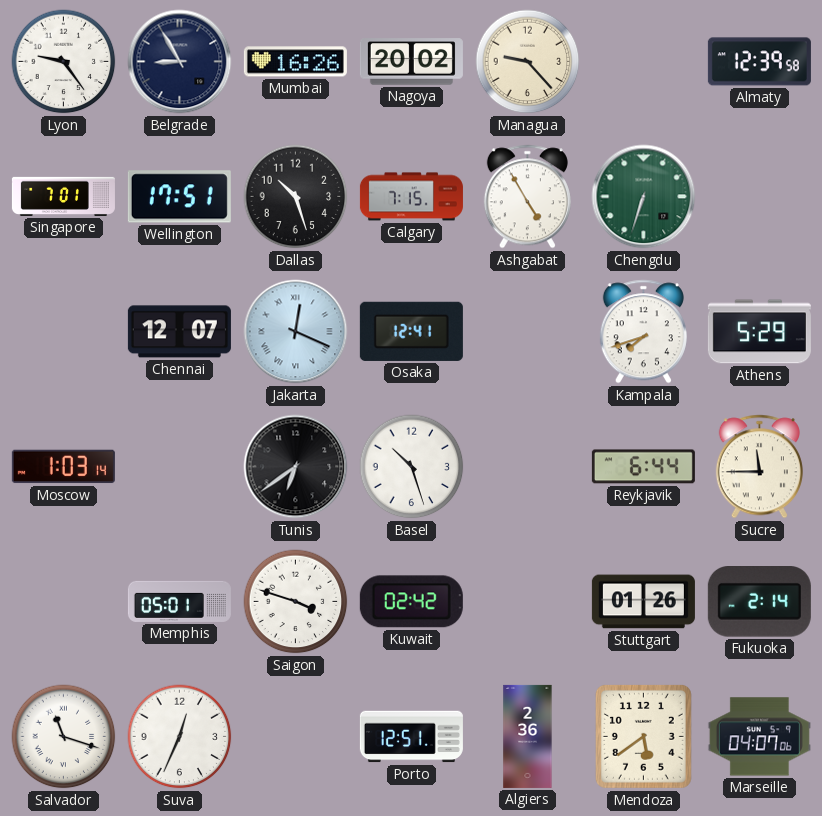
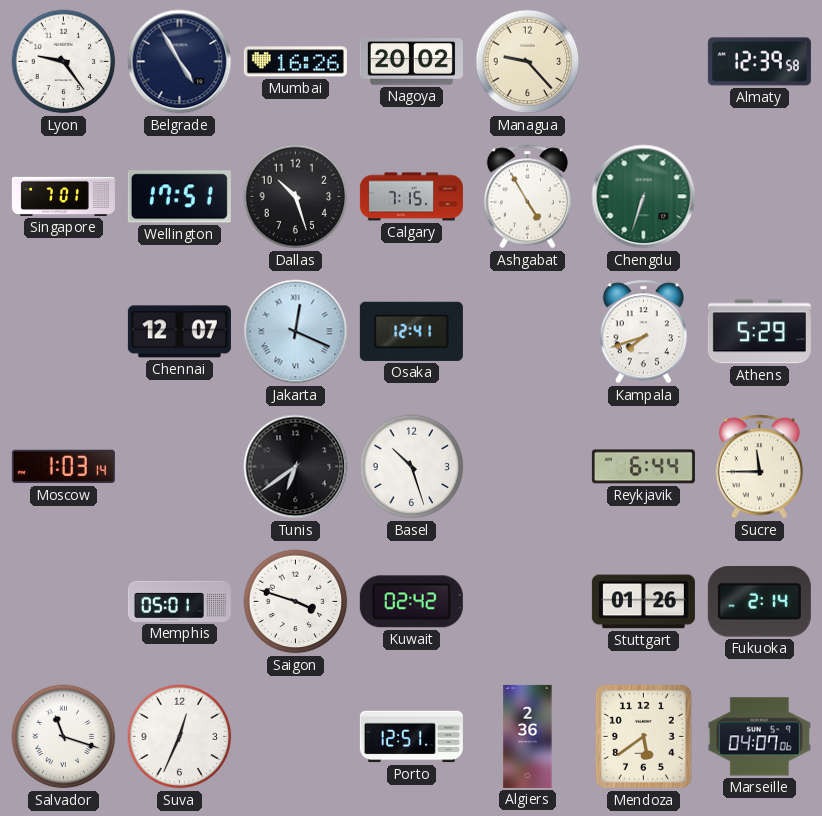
Belgrade: 8:55 -> 4:55 (180, 62)
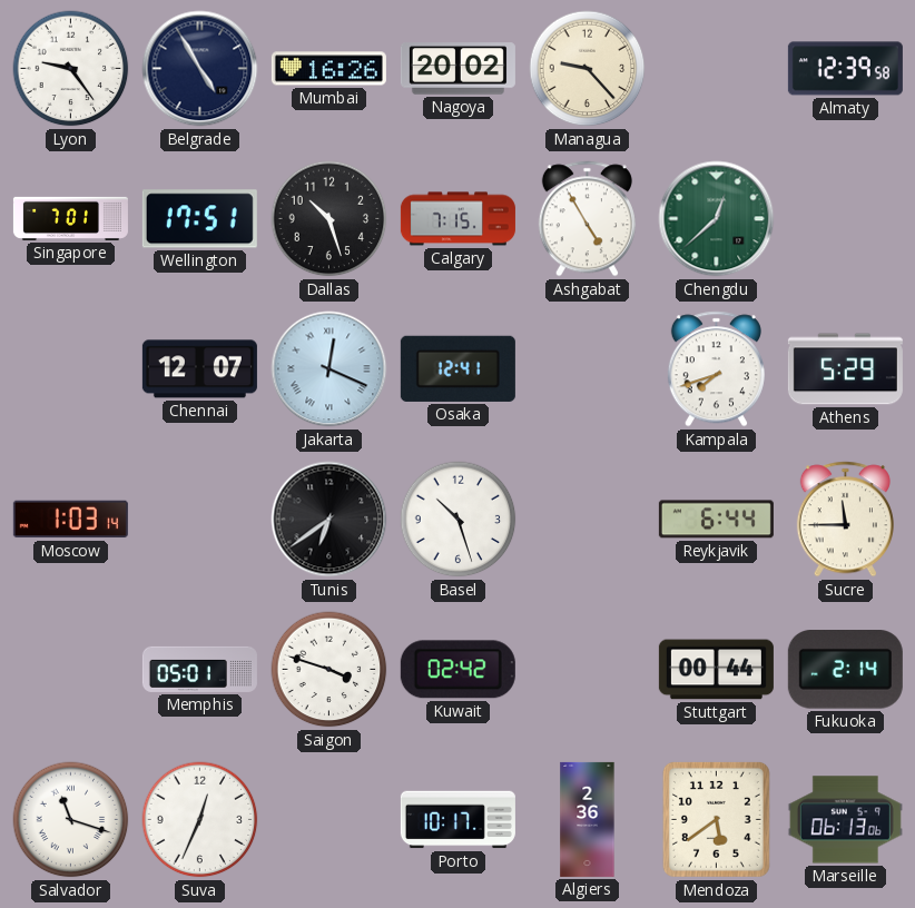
Chengdu: 6:33 -> 12:38 (717, 219)
Stuttgart: 01:26 -> 00:44 (716, 670)
Porto: 12:51 -> 10:17 (457, 820)
Marseille: 04:07 -> 06:13 (845, 820)
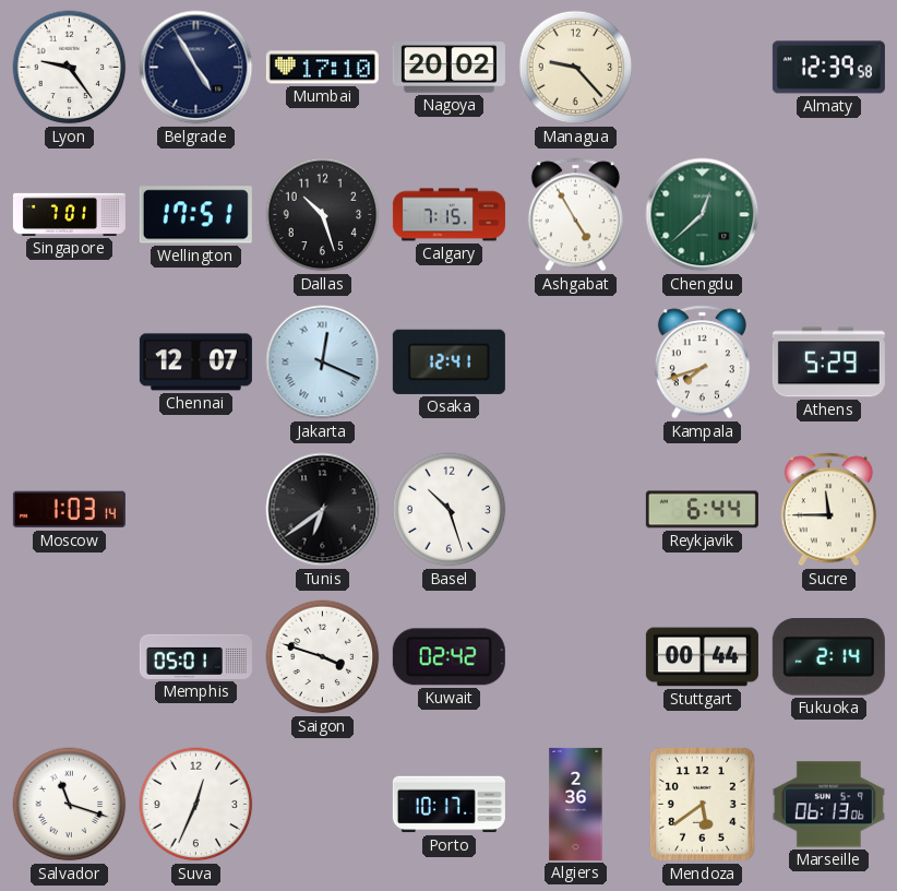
Mumbai: 16:26 -> 17:10 (322, 68)
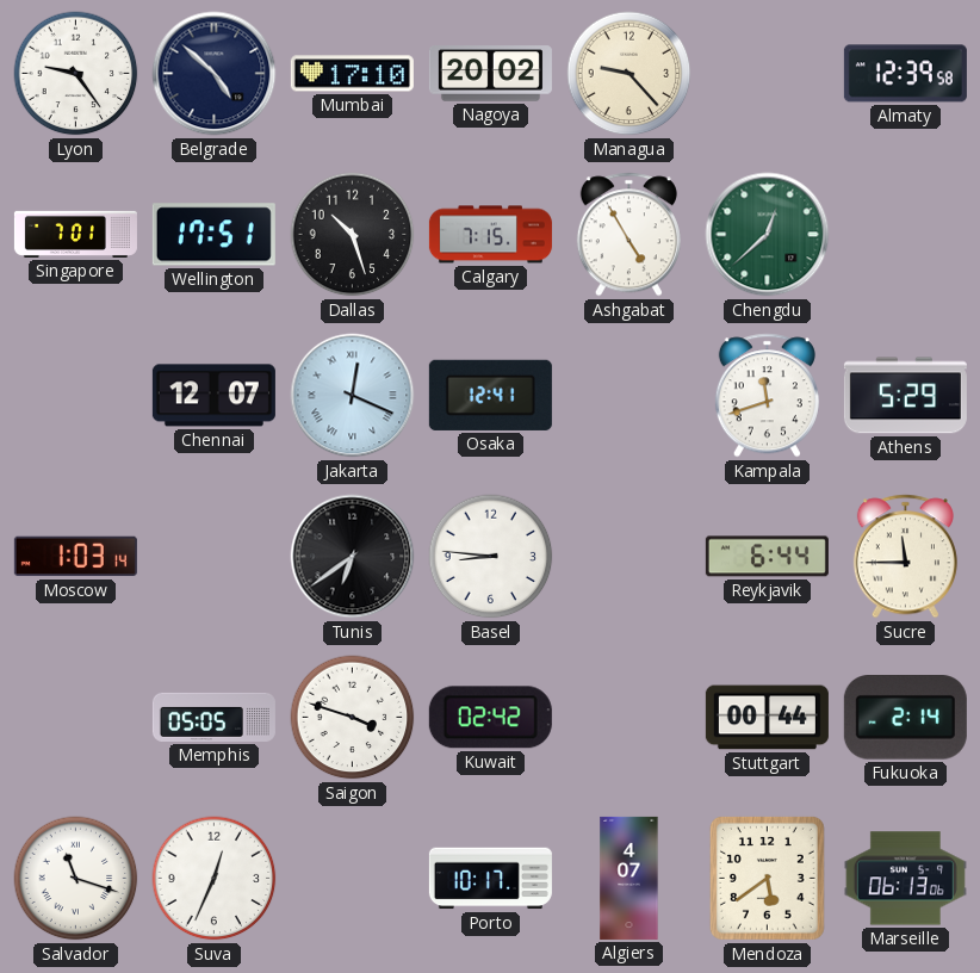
Belgrade: 4:55 -> 4:52 (215, 74)
Kampala: 7:42 -> 11:42 (767, 396)
Basel: 10:27 -> 8:46 (491, 557)
Memphis: 05:01 -> 05:05 (213, 717)
Algiers: 2:36 -> 4:07 (629, 878)
